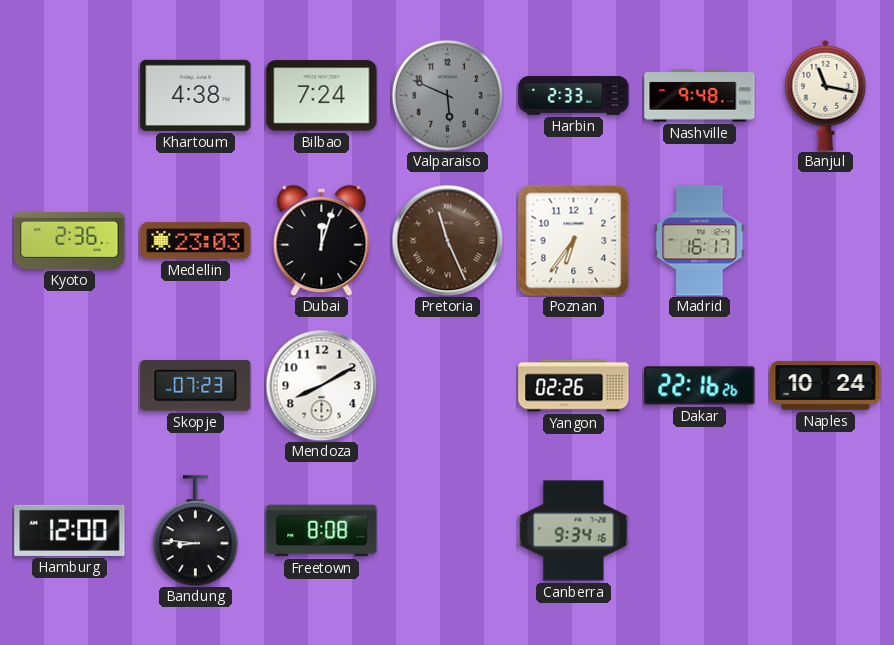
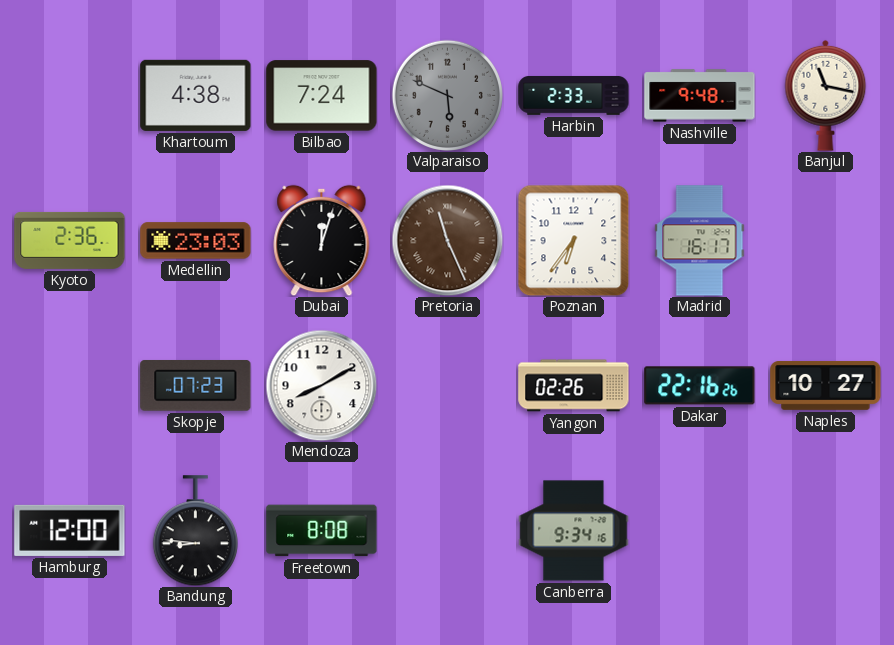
Naples: 10:24 -> 10:27 (826, 386)
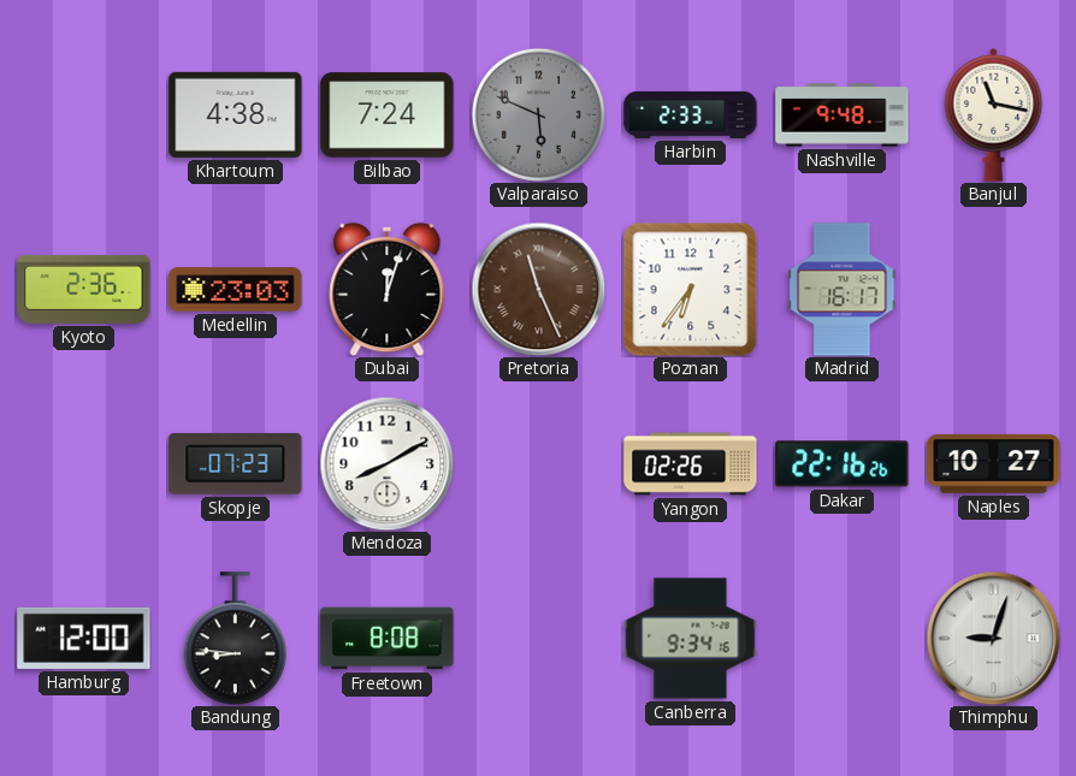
Thimphu: none -> 9:03 (993, 638)
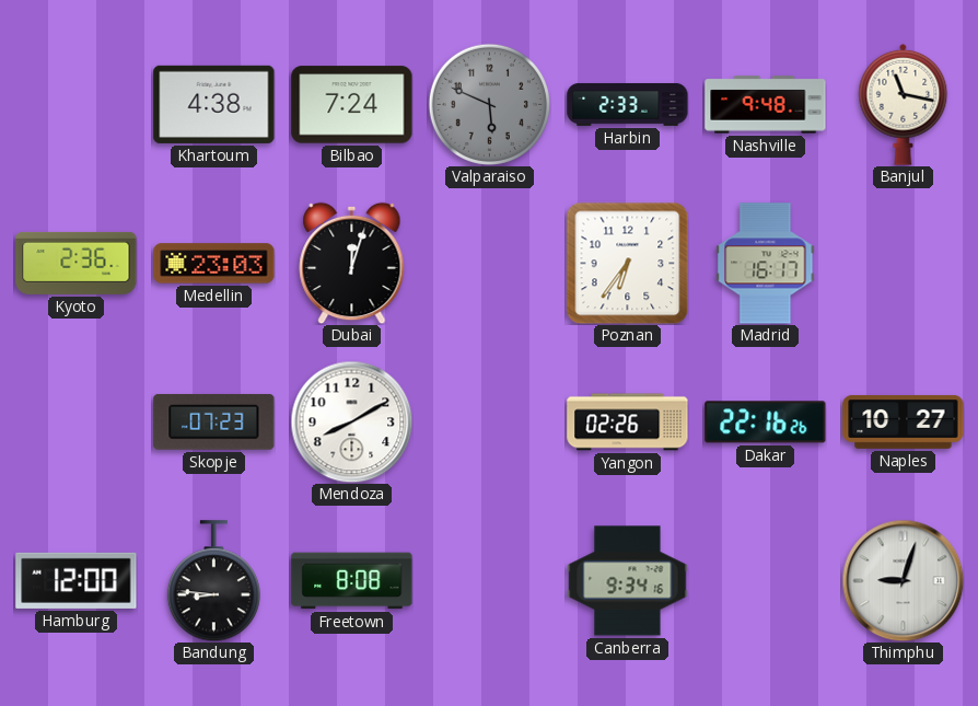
Pretoria: 11:26 -> none (538, 289)
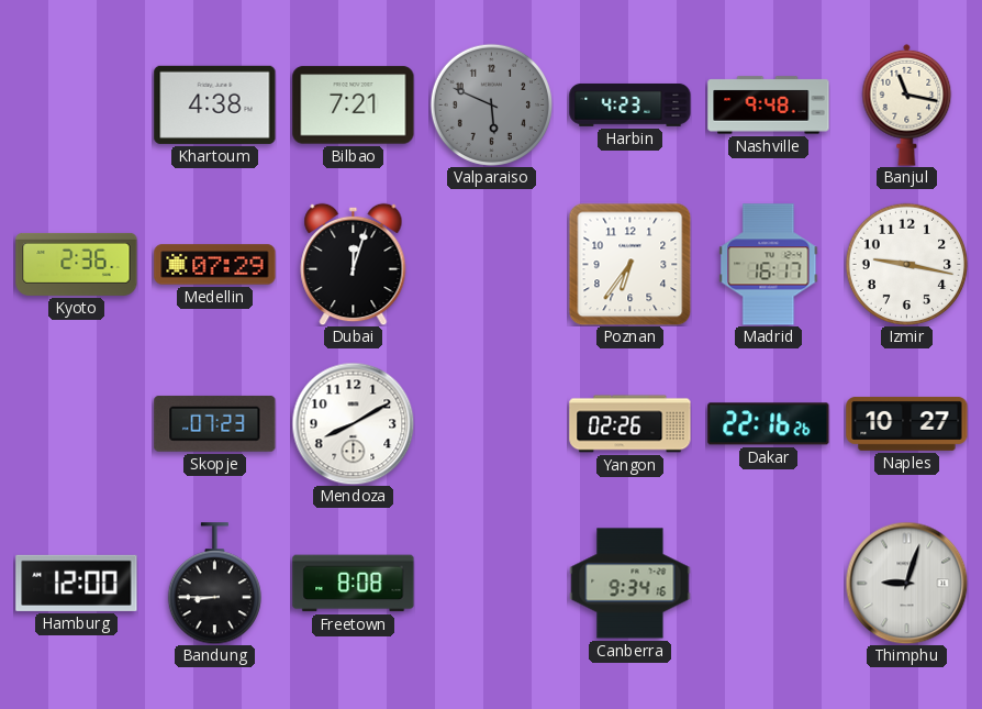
Bilbao: 7:24 -> 7:21 (354, 106)
Harbin: 2:33 -> 4:23 (631, 104)
Medellin: 23:03 -> 07:29 (215, 265)
Izmir: none -> 9:17 (906, 264)
Bandung: 8:46 -> 8:45 (214, 584)
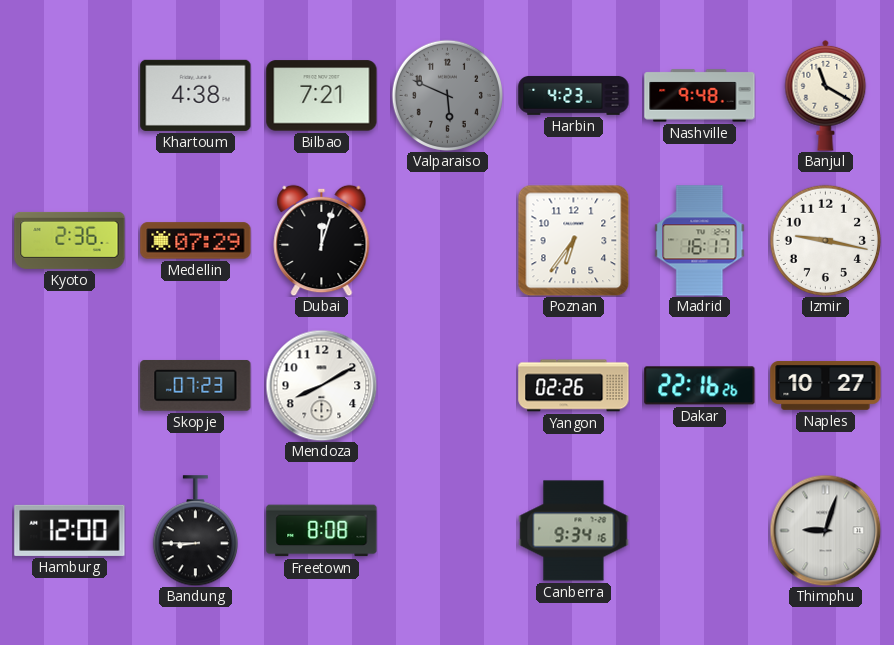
Banjul: 11:17 -> 11:20 (826, 95)
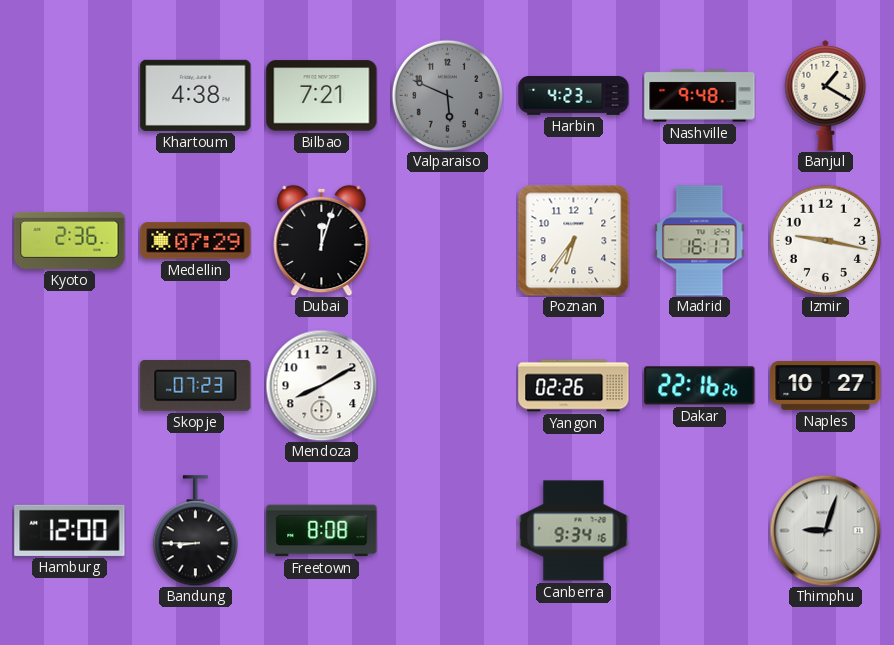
Banjul: 11:20 -> 1:20 (826, 95)
